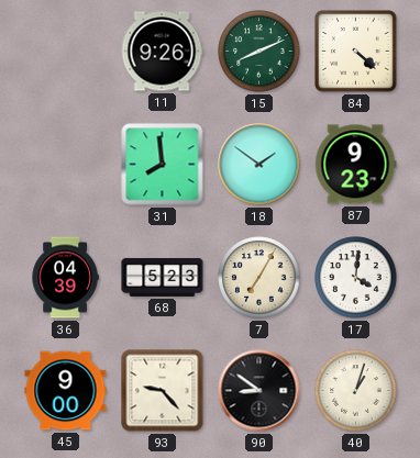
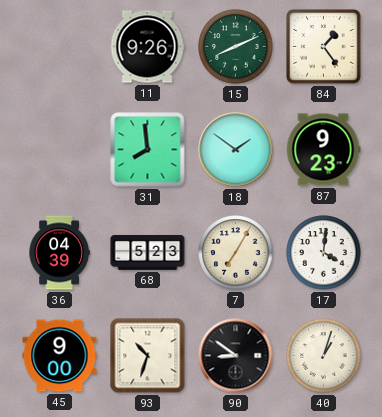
84: 4:22 -> 1:24 (324, 47)
93: 9:23 -> 10:33 (148, 356)
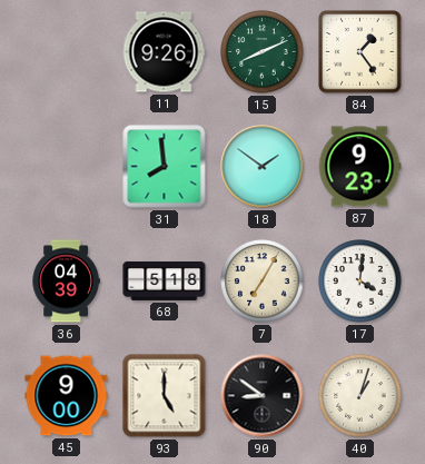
68: 5:23 -> 5:18 (165, 280)
93: 10:33 -> 5:00 (165, 396)
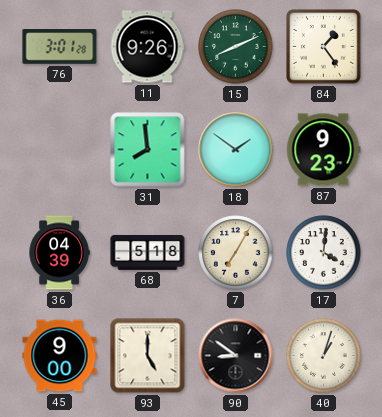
76: none -> 3:01 (60, 47)
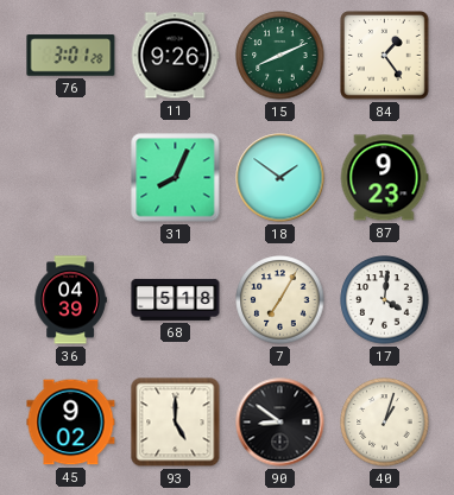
31: 7:59 -> 8:04 (176, 178)
45: 9:00 -> 9:02 (71, 423)
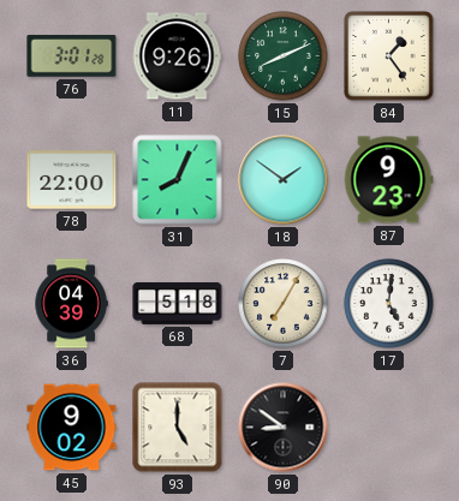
78: none -> 22:00 (72, 180)
17: 4:01 -> 5:01 (389, 304)
40: 1:03 -> none (385, 423)
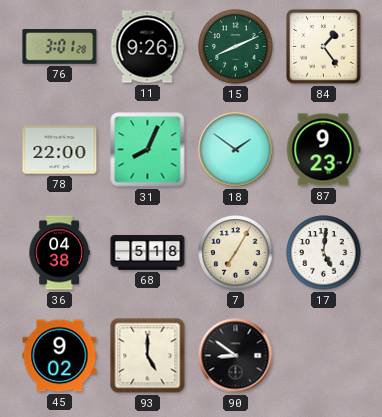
36: 04:39 -> 04:38 (59, 253)
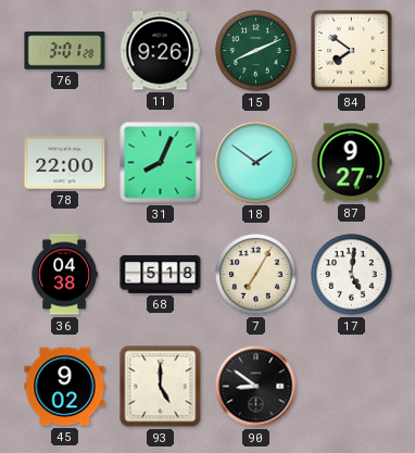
84: 1:24 -> 7:51 (352, 51)
87: 9:23 -> 9:27 (351, 163)
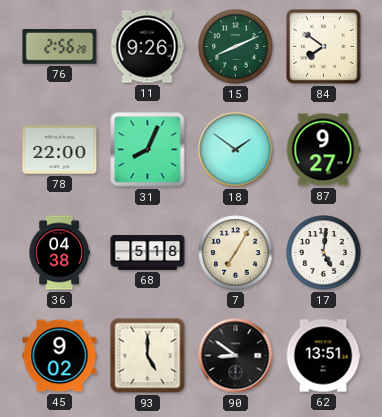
76: 3:01 -> 2:56 (60, 47)
62: none -> 13:51 (323, 356)
